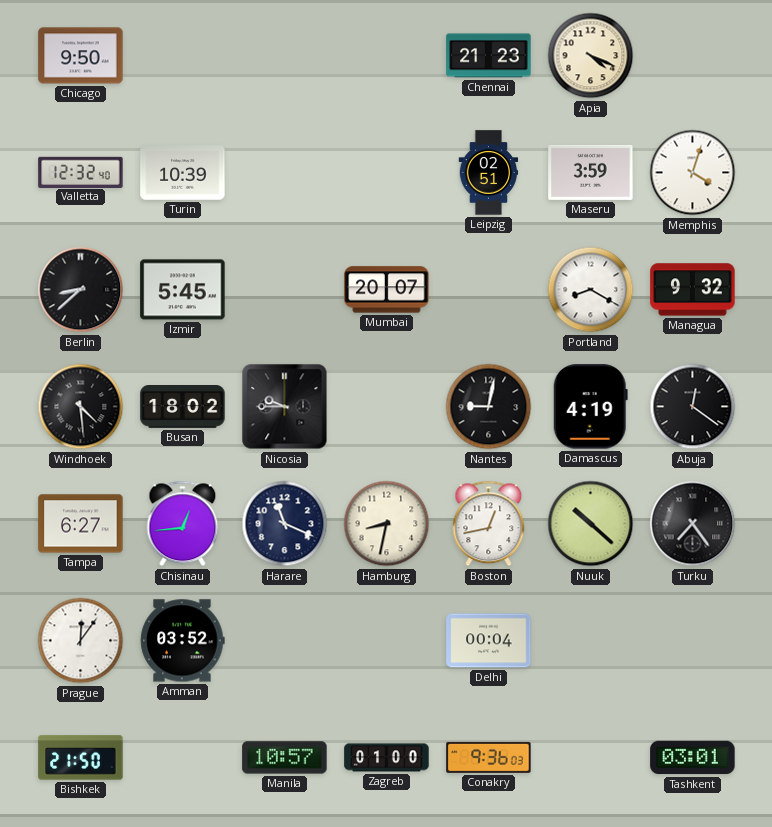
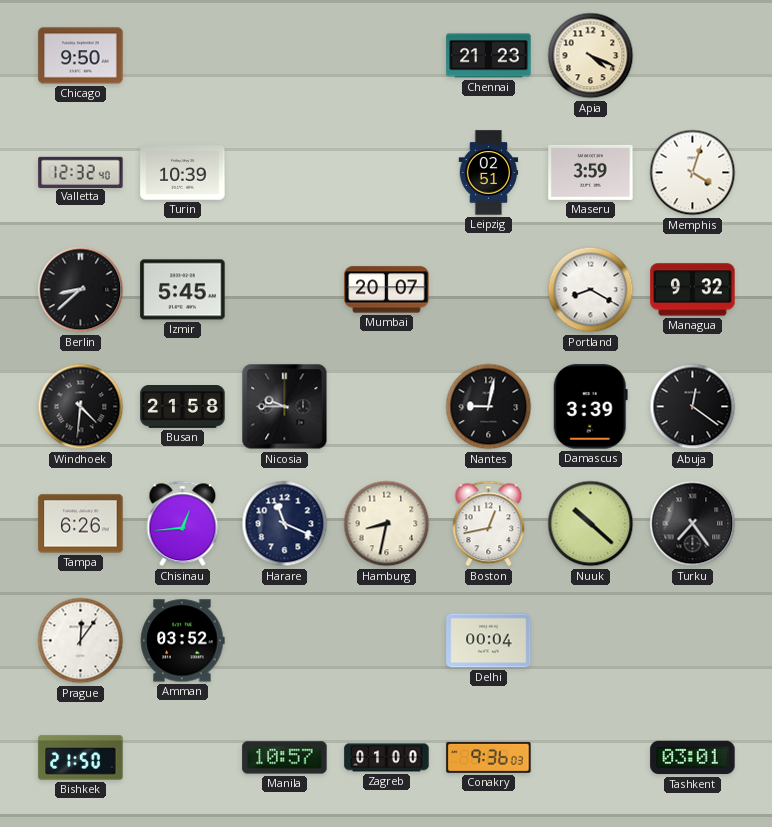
Windhoek: 4:29 -> 4:31 (81, 407)
Busan: 18:02 -> 21:58 (183, 407)
Damascus: 4:19 -> 3:39 (590, 407)
Tampa: 6:27 -> 6:26 (81, 524)
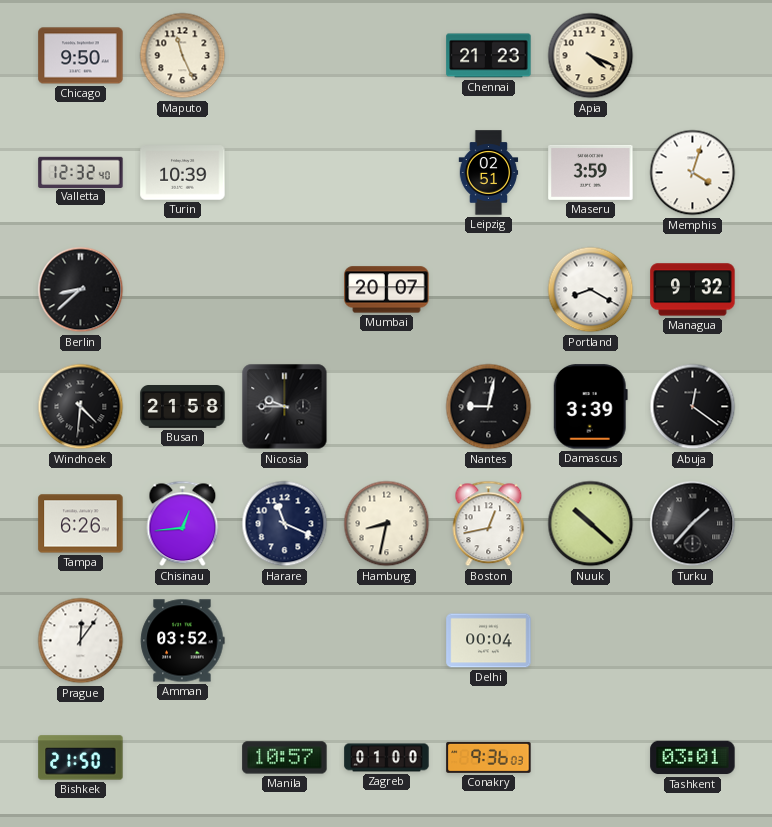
Maputo: none -> 11:26 (183, 56)
Izmir: 5:45 -> none (183, 290)
Turku: 7:24 -> 1:37 (693, 524)
